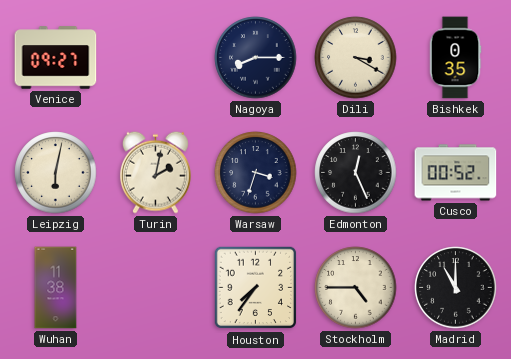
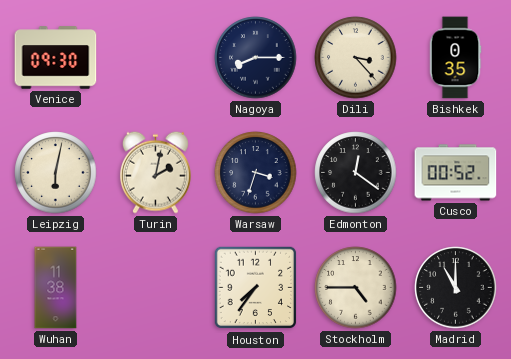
Venice: 09:27 -> 09:30 (56, 58)
Dili: 3:20 -> 3:23 (356, 58)
Edmonton: 12:26 -> 12:21 (356, 173)
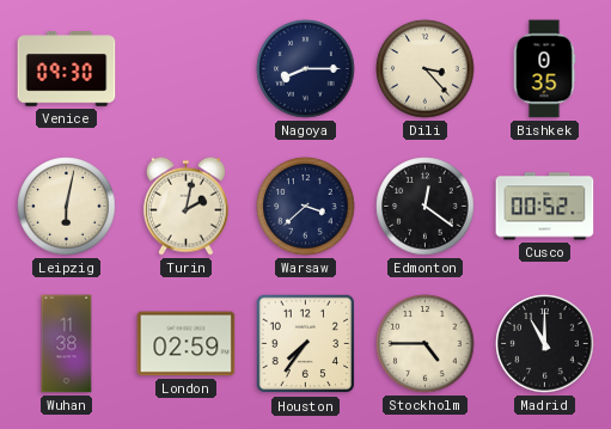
Warsaw: 3:33 -> 3:38 (306, 207)
London: none -> 02:59 (187, 344)
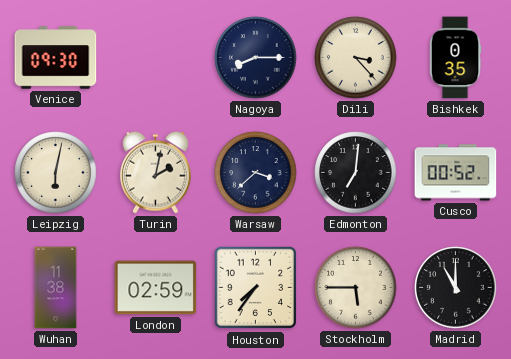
Edmonton: 12:21 -> 7:01 (356, 173)
Stockholm: 4:45 -> 5:45 (356, 288)
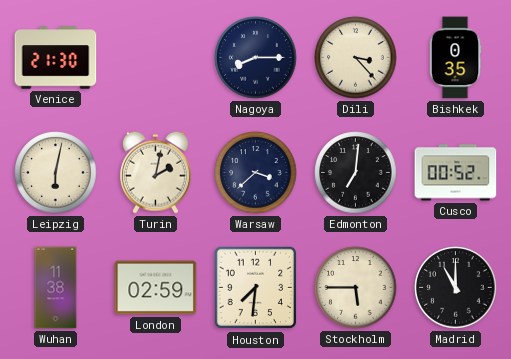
Venice: 09:30 -> 21:30 (56, 58)
Houston: 7:36 -> 7:31 (256, 288)
